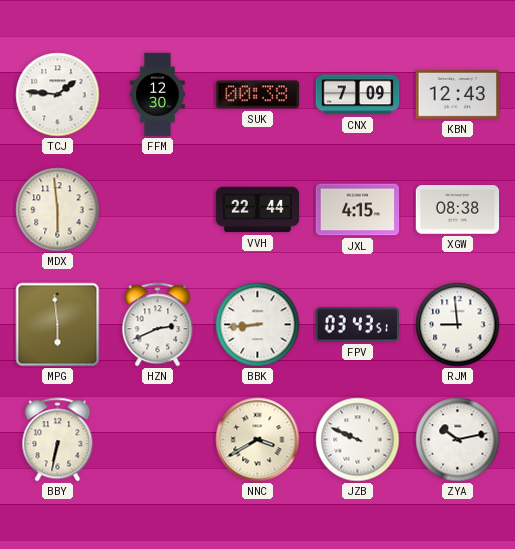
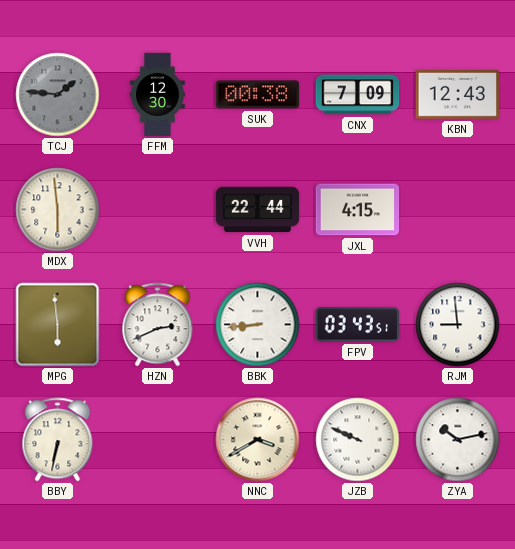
TCJ dial: white -> grey (58, 95)
XGW: 08:38 -> none (458, 210)
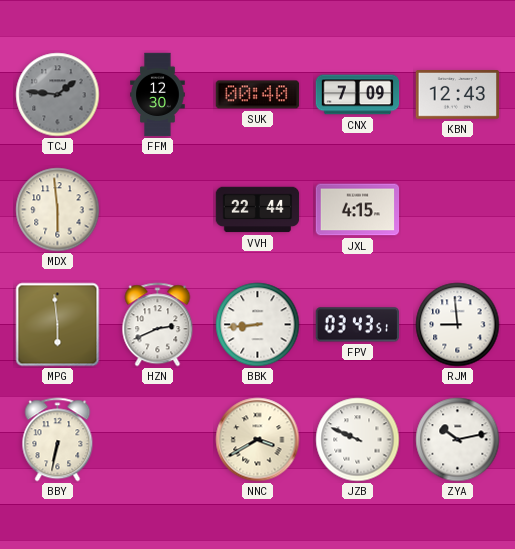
SUK: 00:38 -> 00:40 (258, 95)
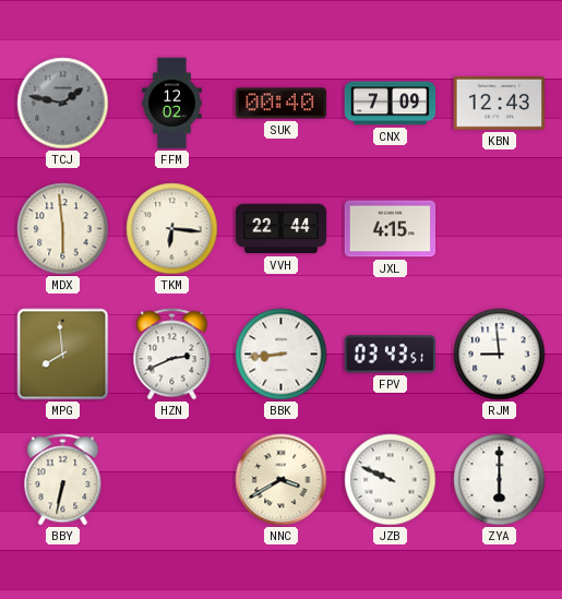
TCJ: 1:46 -> 1:47 (63, 104)
FFM: 12:30 -> 12:02 (172, 104)
TKM: none -> 6:16 (172, 229)
MPG: 5:59 -> 7:59 (63, 355)
ZYA: 10:13 -> 6:00 (500, 480)
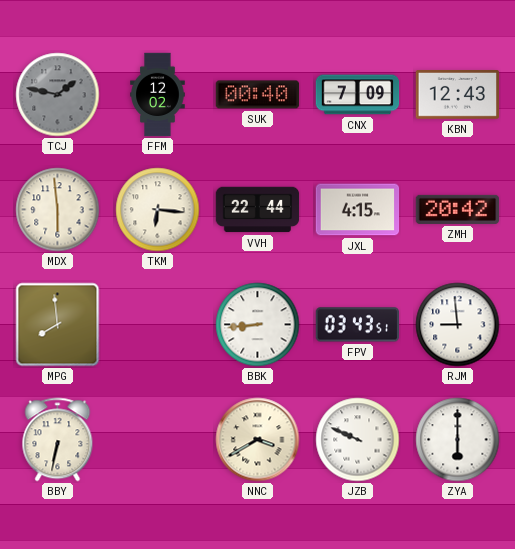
ZMH: none -> 20:42 (458, 209)
HZN: 2:41 -> none (172, 355)
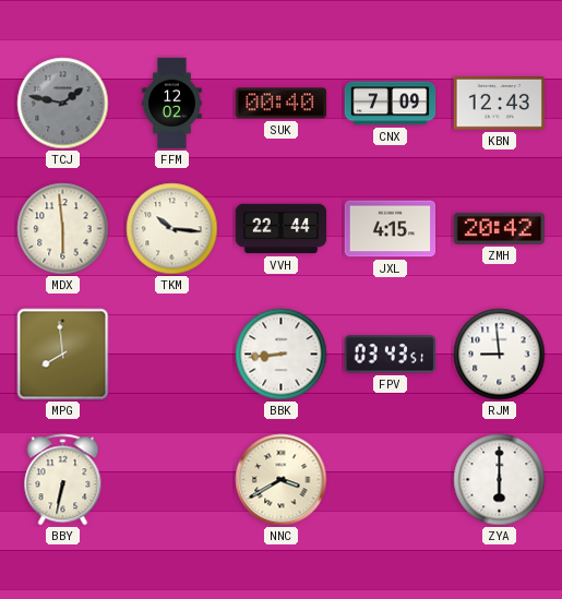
TKM: 6:16 -> 10:16 (172, 229)
JZB: 9:49 -> none (358, 440)
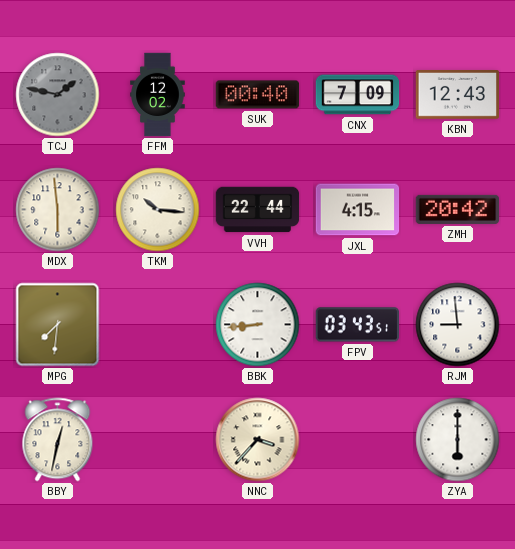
MPG: 7:59 -> 7:31 (58, 325)
BBY: 6:32 -> 12:32 (58, 440)
NNC: 3:40 -> 3:37 (258, 440)
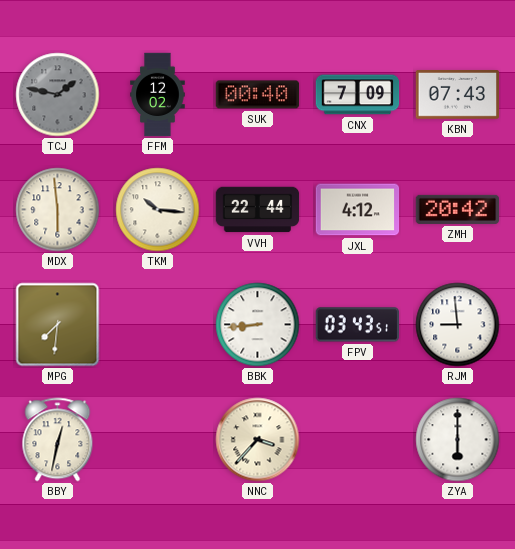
KBN: 12:43 -> 07:43 (458, 95)
JXL: 4:15 -> 4:12 (358, 210)
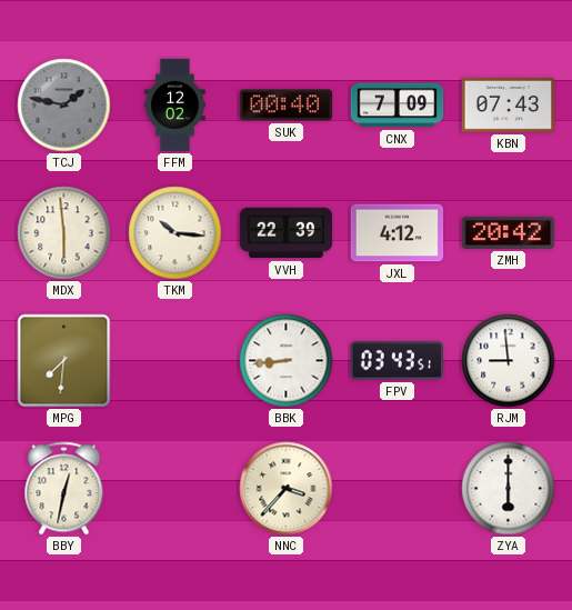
VVH: 22:44 -> 22:39 (287, 233)
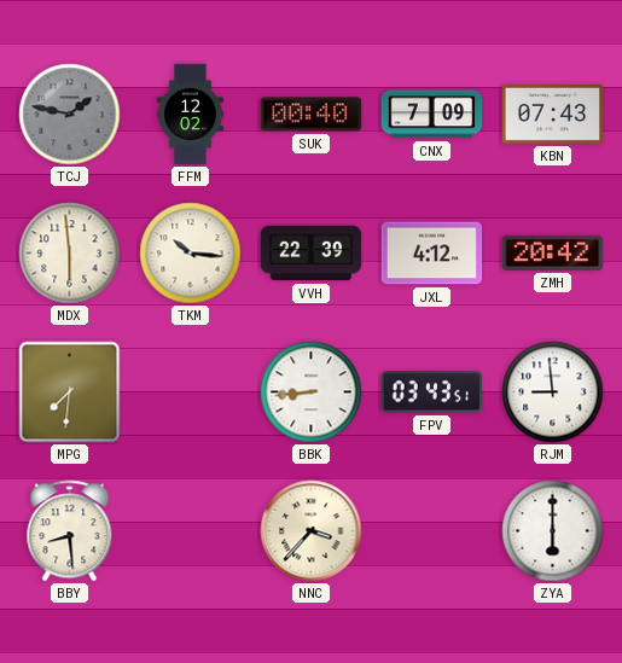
BBY: 12:32 -> 8:29 (70, 531)
